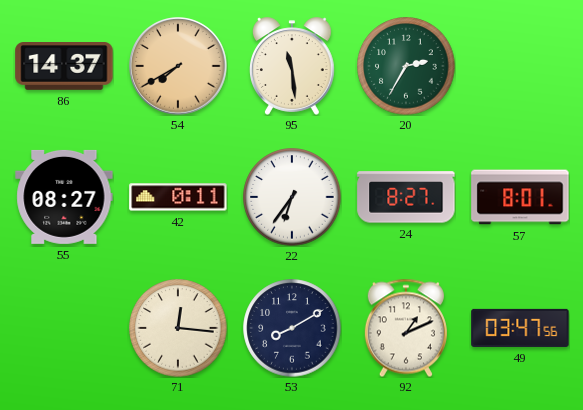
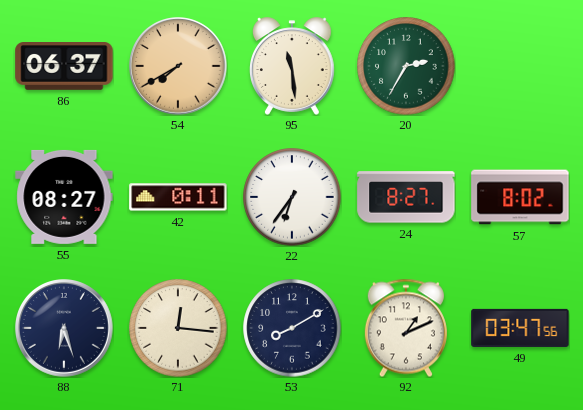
86: 14:37 -> 06:37 (64, 67)
57: 8:01 -> 8:02 (520, 197)
88: none -> 6:27 (65, 329)
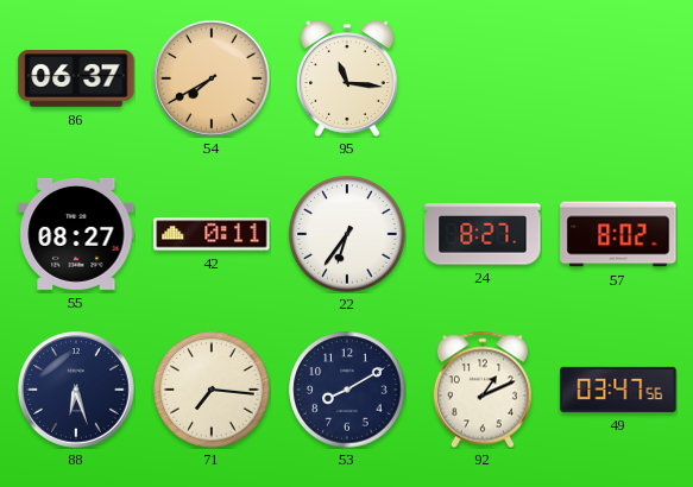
95: 11:29 -> 11:16 (348, 78)
20: 2:35 -> none (406, 66)
71: 12:16 -> 7:16 (212, 390)
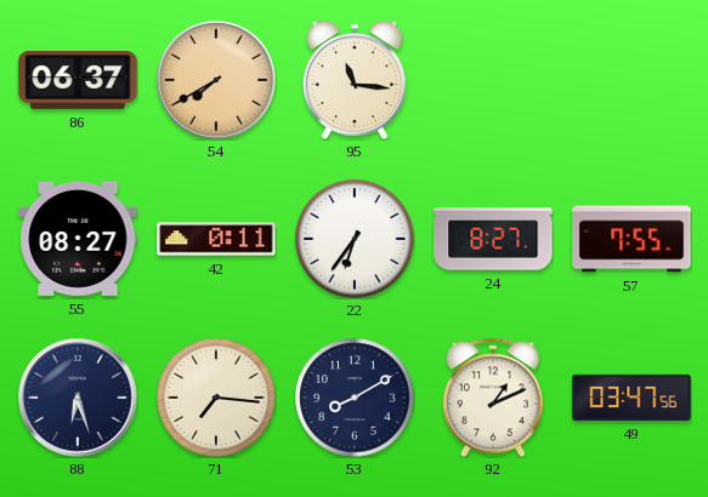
57: 8:02 -> 7:55 (631, 239)
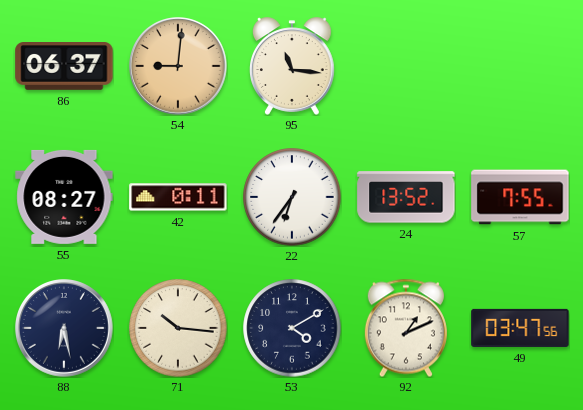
54: 7:40 -> 9:01 (179, 67)
24: 8:27 -> 13:52 (406, 197)
88: 6:27 -> 6:28 (65, 329)
71: 7:16 -> 10:16 (178, 328)
53: 8:10 -> 4:10 (292, 328)
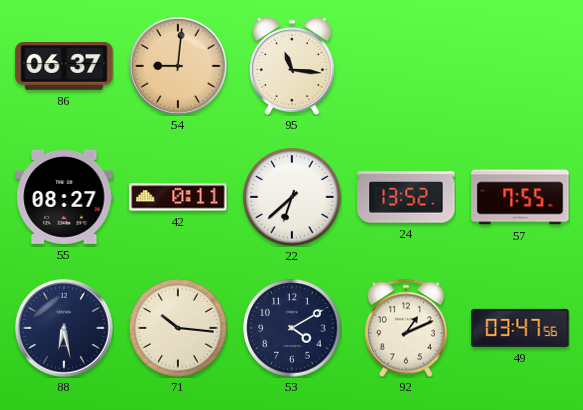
22: 6:36 -> 6:38 (292, 197)
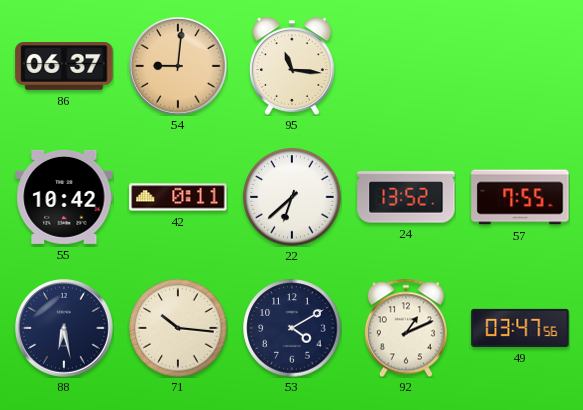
55: 08:27 -> 10:42 (64, 197)
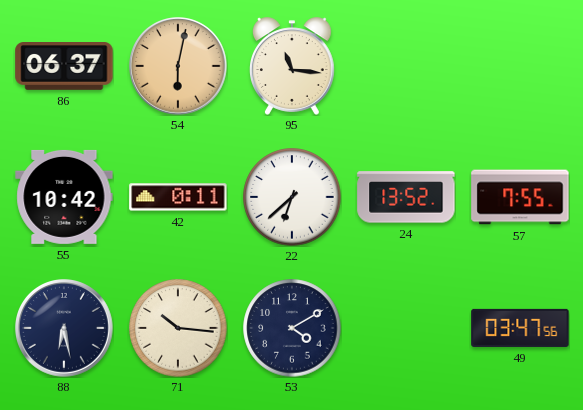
54: 9:01 -> 6:02 (179, 67)
92: 1:11 -> none (406, 328)
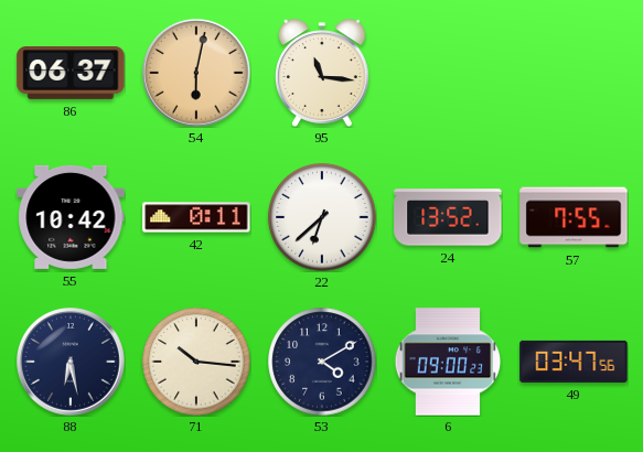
6: none -> 09:00 (448, 362)
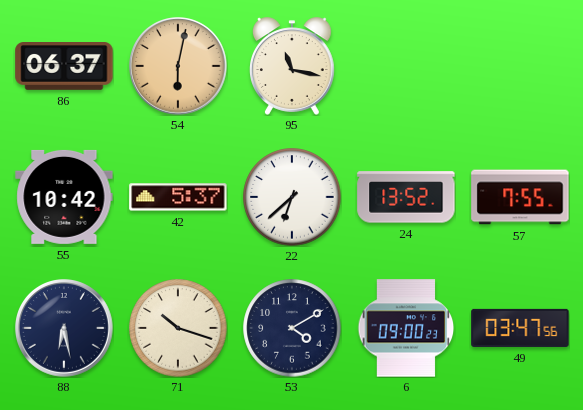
95: 11:16 -> 11:17 (293, 66)
42: 0:11 -> 5:37 (178, 197)
71: 10:16 -> 10:18 (178, 328)
